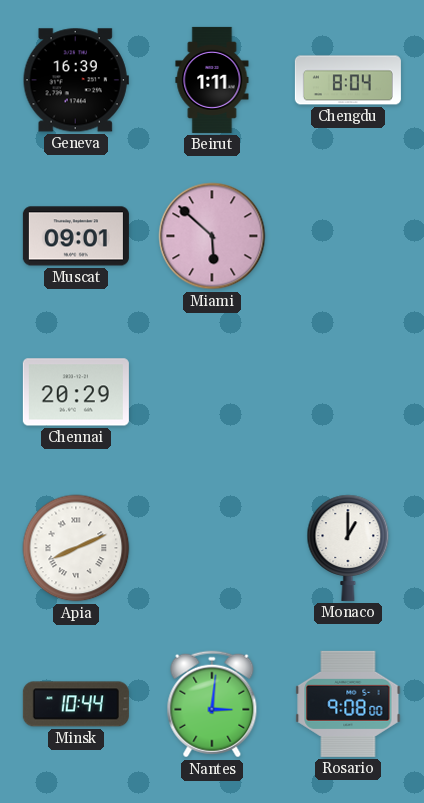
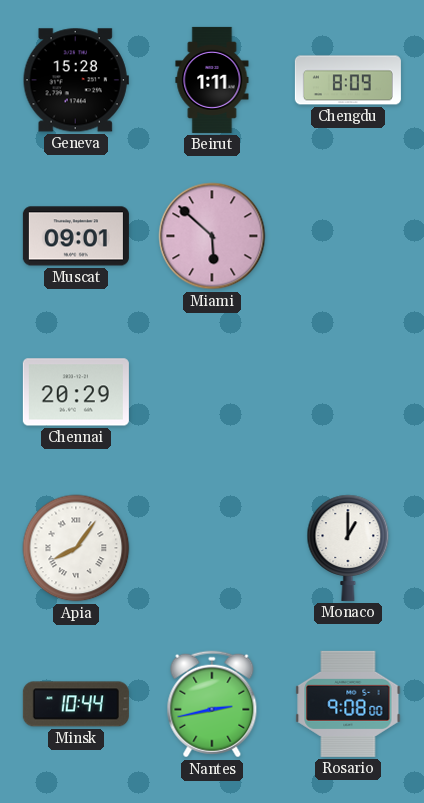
Geneva: 16:39 -> 15:28 (76, 80)
Chengdu: 8:04 -> 8:09 (348, 80)
Apia: 8:11 -> 8:06 (76, 548)
Nantes: 3:01 -> 2:43 (212, 704)
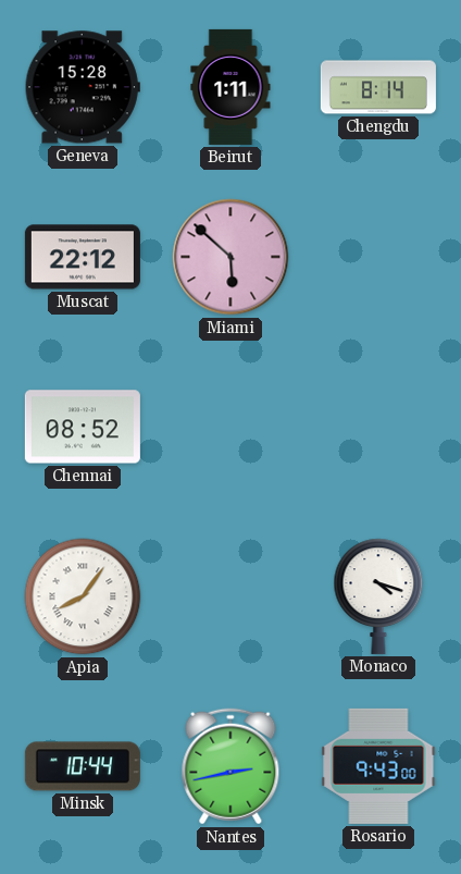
Chengdu: 8:09 -> 8:14 (378, 87)
Muscat: 09:01 -> 22:12 (83, 257)
Chennai: 20:29 -> 08:52 (83, 427)
Monaco: 1:00 -> 4:18 (378, 596)
Rosario: 9:08 -> 9:43 (378, 766)
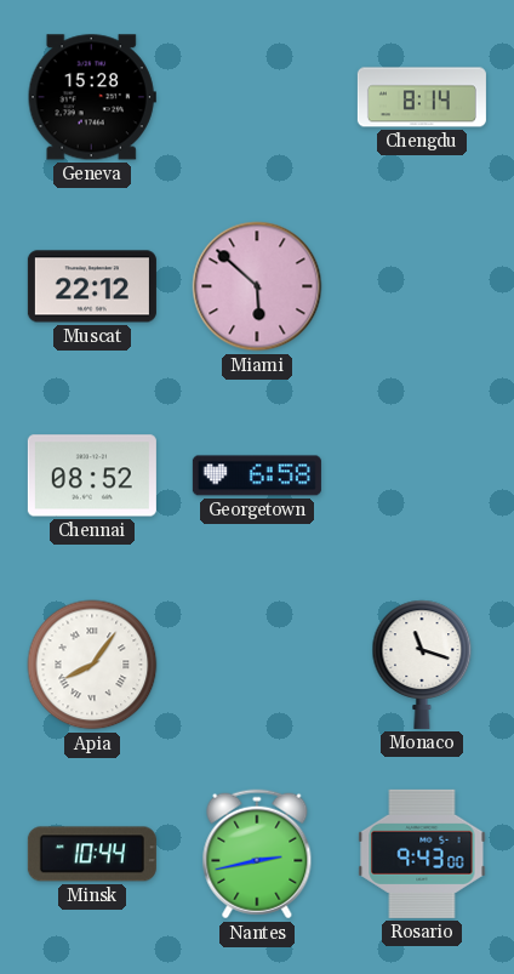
Beirut: 1:11 -> none (230, 87)
Georgetown: none -> 6:58 (257, 475)
Monaco: 4:18 -> 11:18 (422, 665)
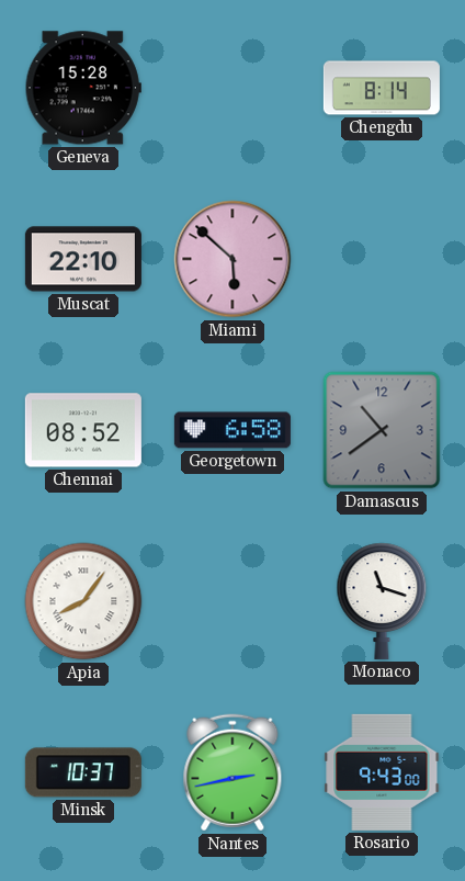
Muscat: 22:12 -> 22:10 (83, 259)
Damascus: none -> 10:39 (382, 430)
Minsk: 10:44 -> 10:37 (83, 772)
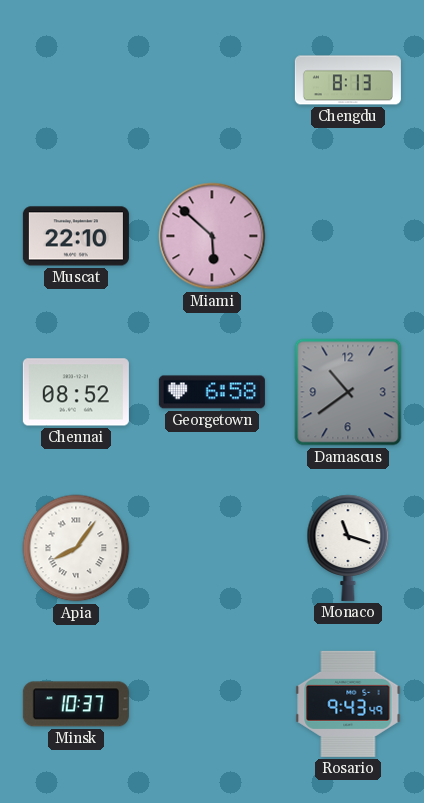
Geneva: 15:28 -> none (83, 88)
Chengdu: 8:14 -> 8:13 (348, 80)
Nantes: 2:43 -> none (232, 772)
Rosario: 9:43:00 -> 9:43:49 (348, 704)
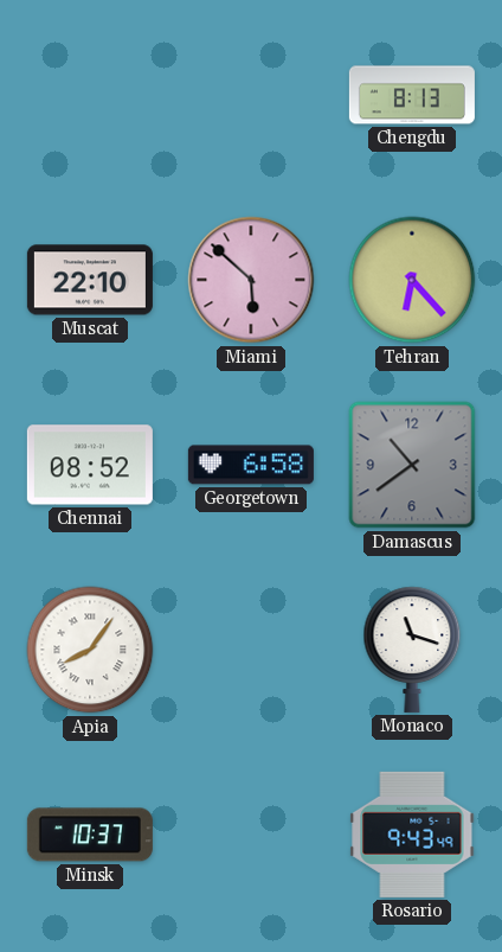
Tehran: none -> 6:23 (412, 280)
